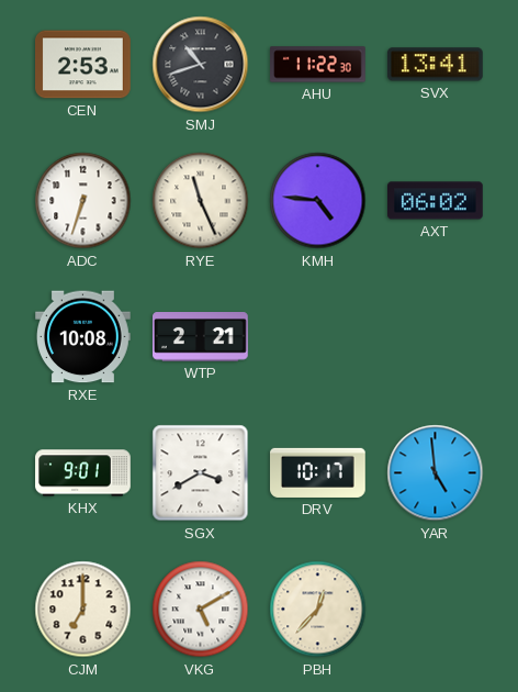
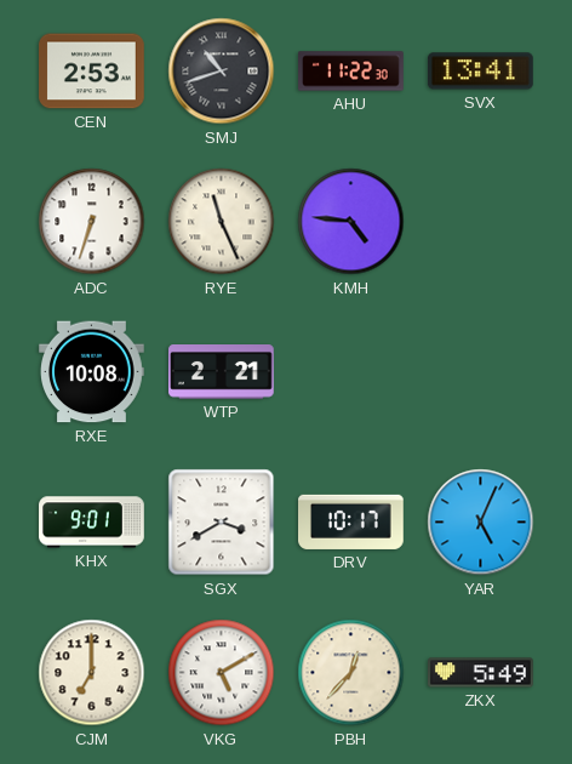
AXT: 06:02 -> none (436, 201)
YAR: 4:59 -> 5:04 (481, 523)
ZKX: none -> 5:49 (481, 673)
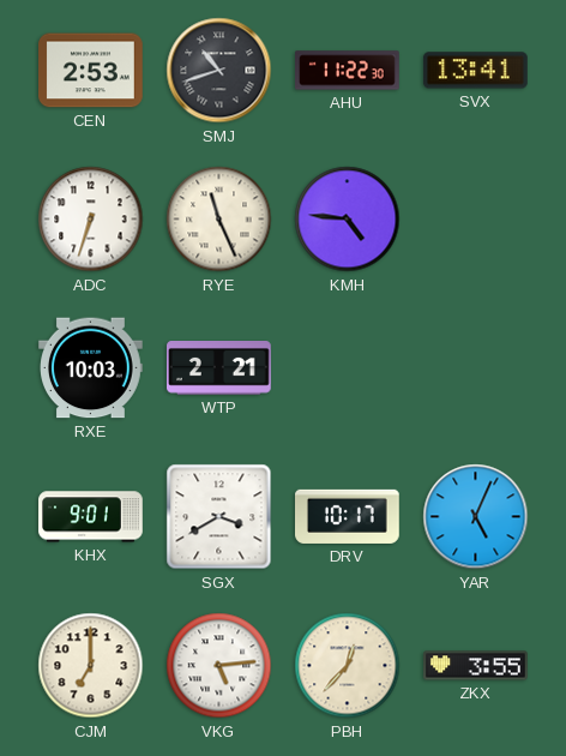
RXE: 10:08 -> 10:03 (91, 368)
VKG: 5:10 -> 5:14 (219, 666)
ZKX: 5:49 -> 3:55 (476, 666)
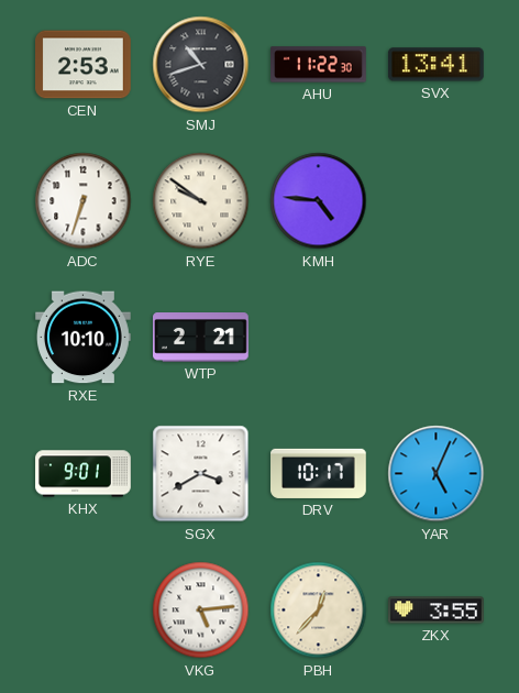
RYE: 11:26 -> 9:51 (201, 201)
RXE: 10:03 -> 10:10 (84, 338)
CJM: 7:00 -> none (91, 666)
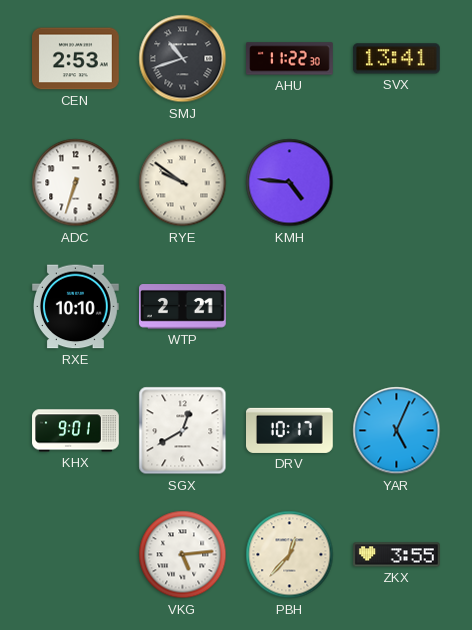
SGX: 3:40 -> 12:40 (183, 431)
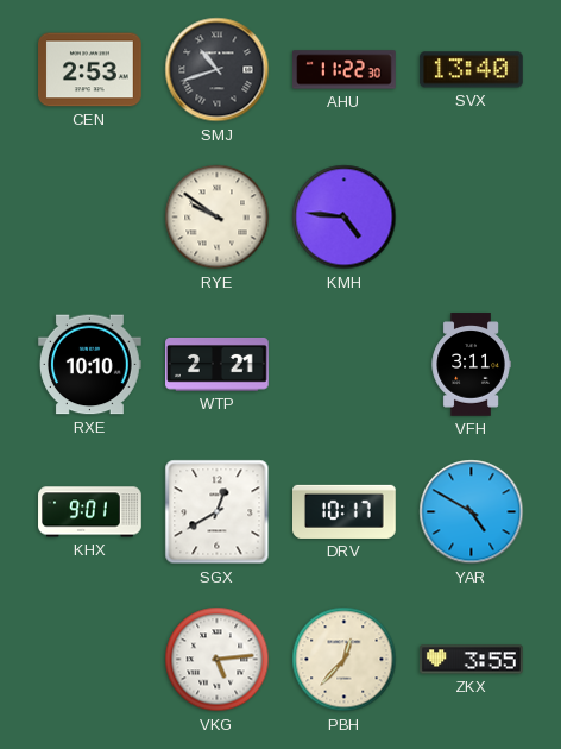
SVX: 13:41 -> 13:40 (472, 70)
ADC: 6:33 -> none (76, 183)
VFH: none -> 3:11 (471, 365)
YAR: 5:04 -> 4:50 (472, 512)
